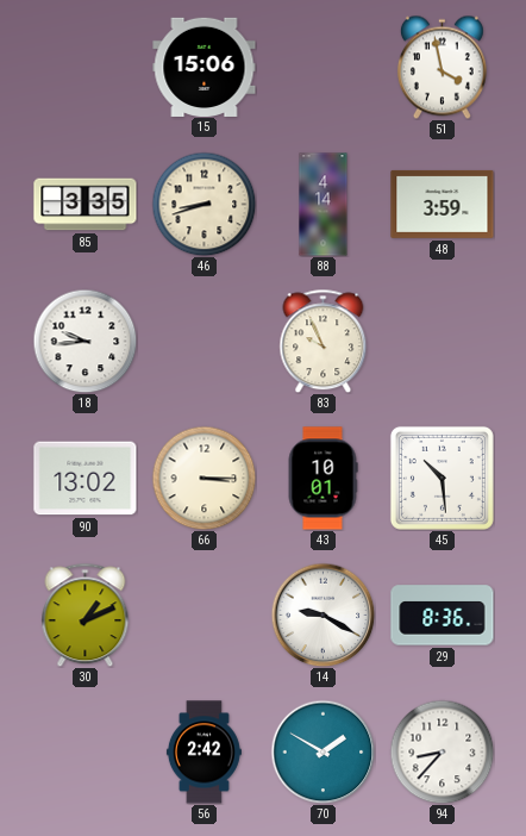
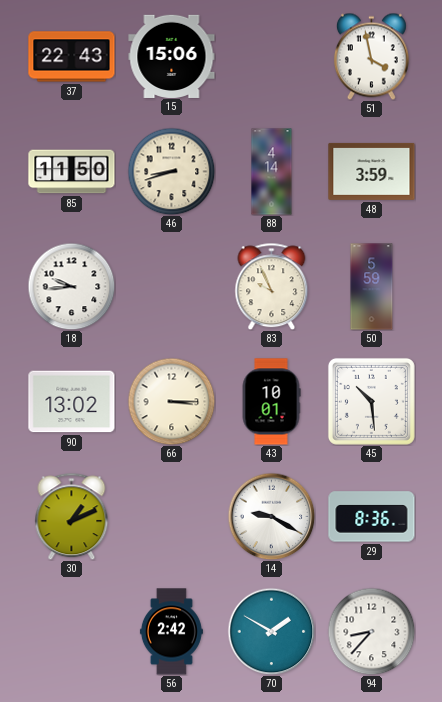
37: none -> 22:43 (72, 57)
85: 3:35 -> 11:50 (72, 172)
50: none -> 5:59 (372, 287)
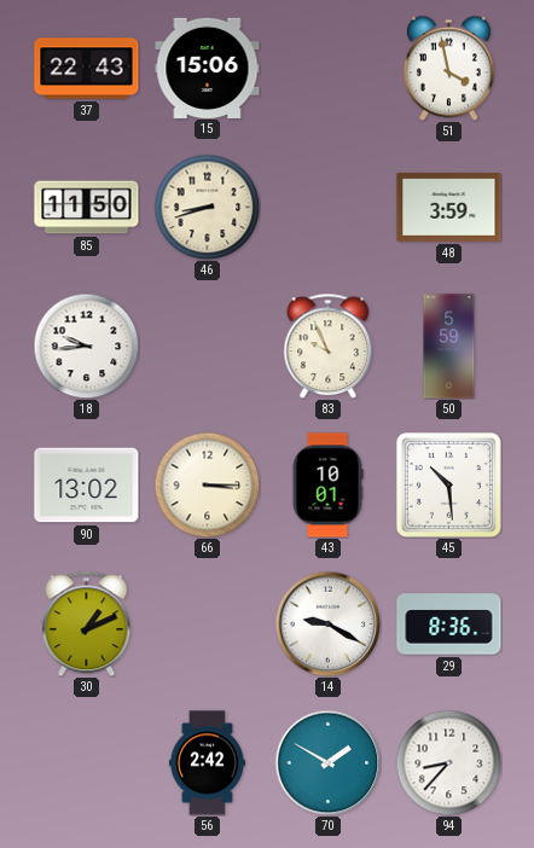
88: 4:14 -> none (272, 172)
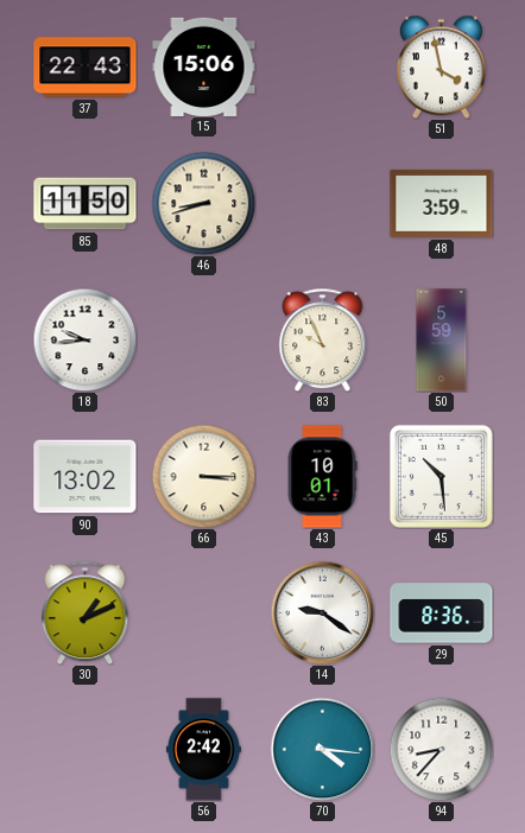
14: 9:20 -> 9:21 (322, 612)
70: 1:50 -> 4:16 (322, 749)
